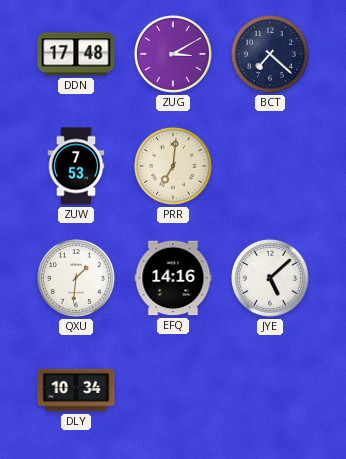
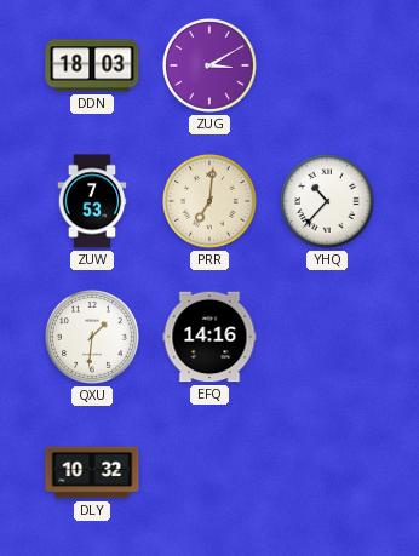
DDN: 17:48 -> 18:03 (92, 65)
BCT: 7:22 -> none (271, 55)
YHQ: none -> 10:37 (328, 202)
JYE: 5:08 -> none (271, 279)
DLY: 10:34 -> 10:32 (92, 472)
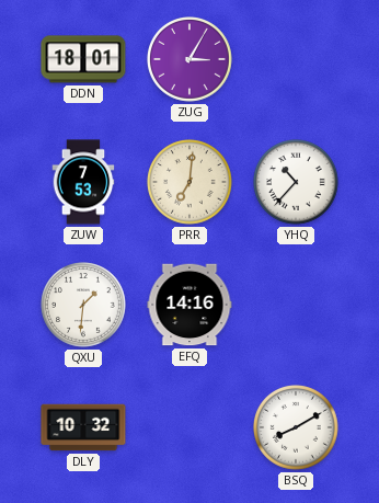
DDN: 18:03 -> 18:01 (83, 59)
ZUG: 3:10 -> 3:05 (191, 60)
BSQ: none -> 8:10 (297, 428)
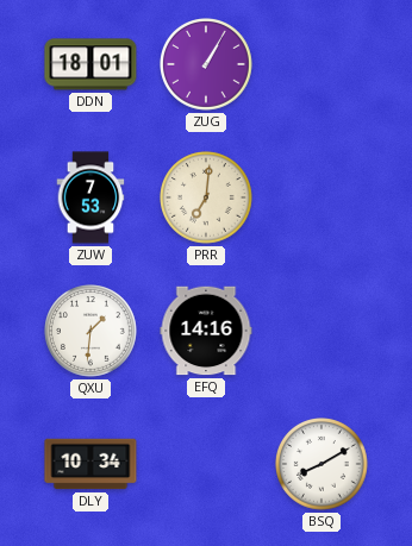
ZUG: 3:05 -> 1:05 (207, 65)
YHQ: 10:37 -> none (297, 183)
DLY: 10:32 -> 10:34 (90, 464)
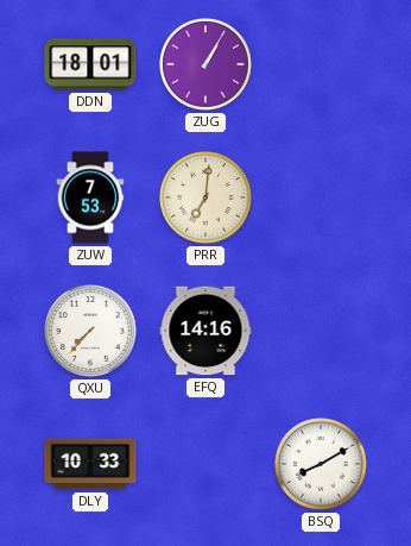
QXU: 1:31 -> 7:37 (91, 332)
DLY: 10:34 -> 10:33 (90, 464)
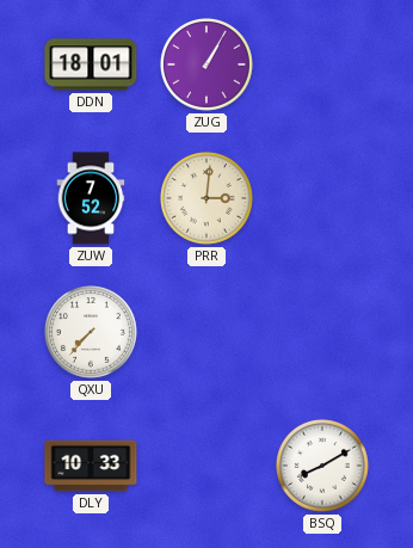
ZUW: 7:53 -> 7:52 (91, 198)
PRR: 7:01 -> 3:01 (208, 199)
EFQ: 14:16 -> none (205, 331)
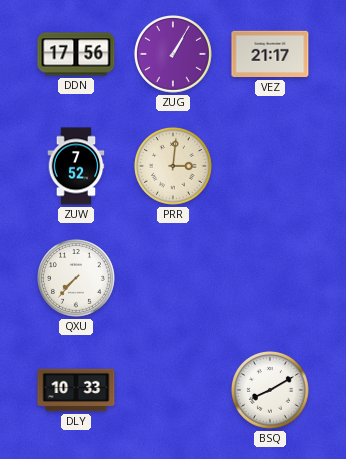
DDN: 18:01 -> 17:56 (76, 54)
VEZ: none -> 21:17 (270, 54)
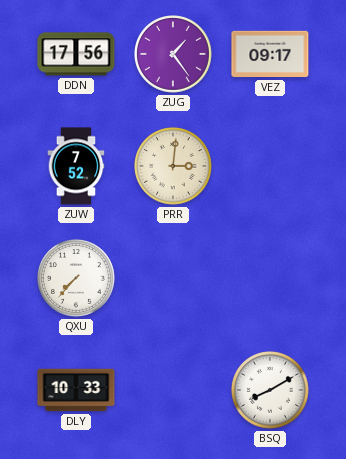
ZUG: 1:05 -> 1:24 (174, 55)
VEZ: 21:17 -> 09:17 (270, 54)
